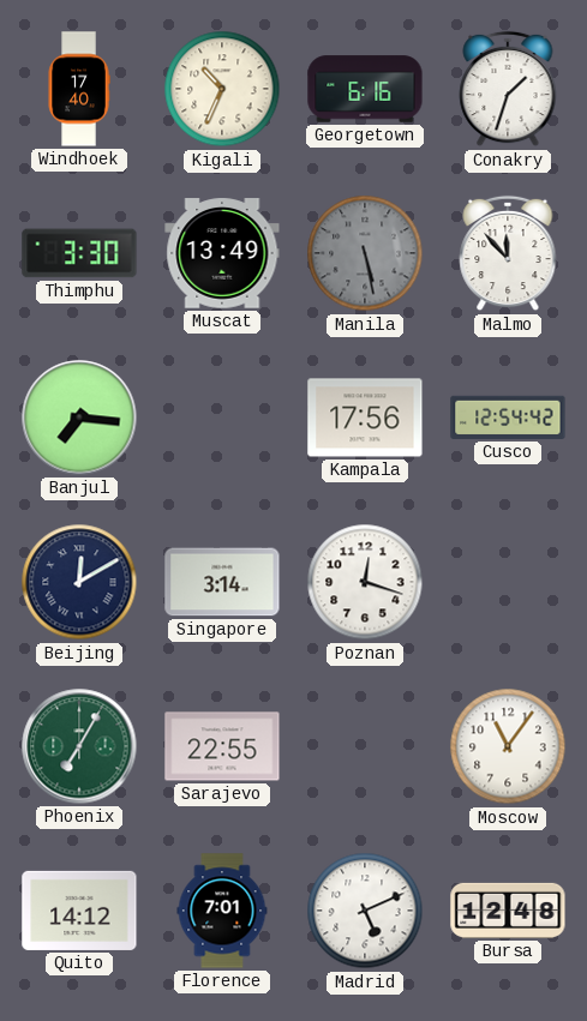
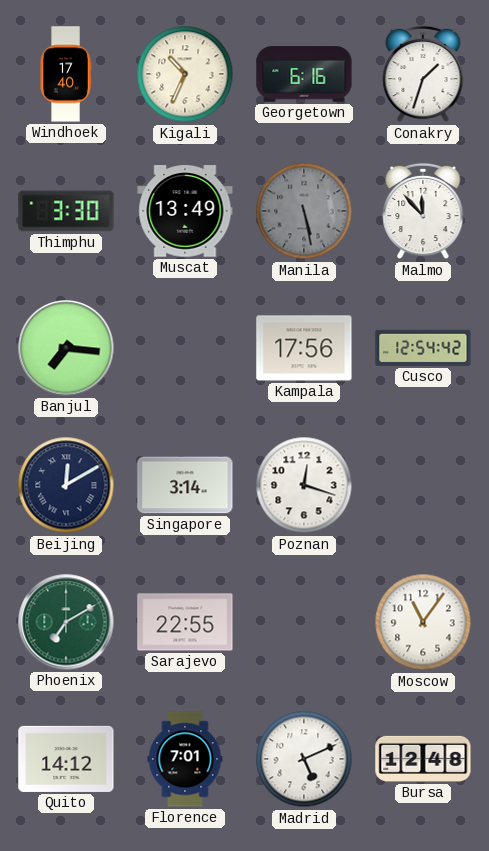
Phoenix: 7:05 -> 7:10 (66, 622)
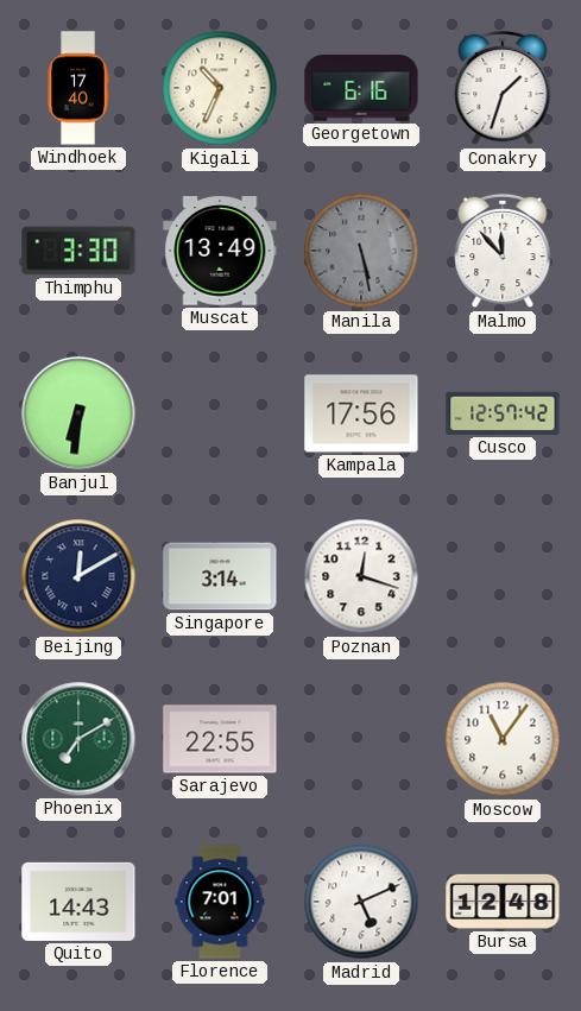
Banjul: 7:16 -> 6:31 (78, 413)
Cusco: 12:54 -> 12:57 (503, 413)
Quito: 14:12 -> 14:43 (78, 902)
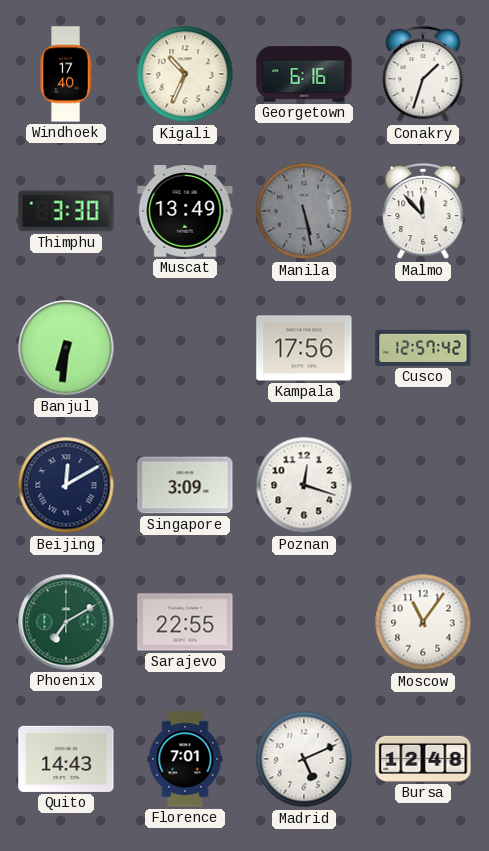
Singapore: 3:14 -> 3:09 (185, 485)
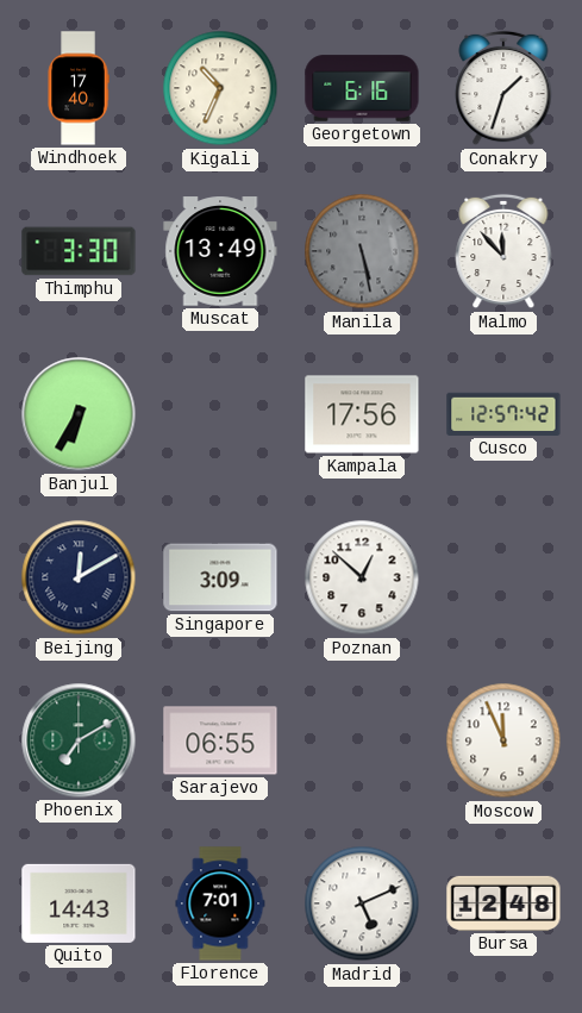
Banjul: 6:31 -> 6:35 (79, 414)
Poznan: 12:18 -> 12:52 (362, 577)
Sarajevo: 22:55 -> 06:55 (220, 740)
Moscow: 11:06 -> 11:56 (503, 740)
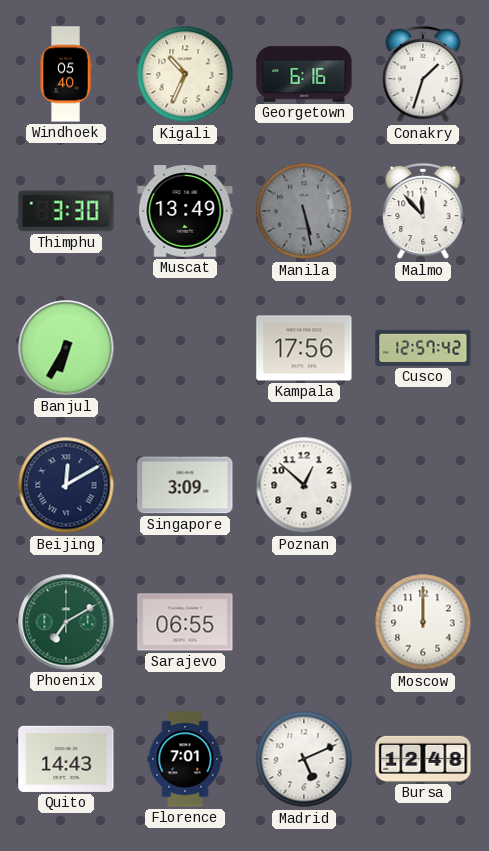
Windhoek: 17:40 -> 05:40 (66, 74)
Moscow: 11:56 -> 12:00 (423, 622)
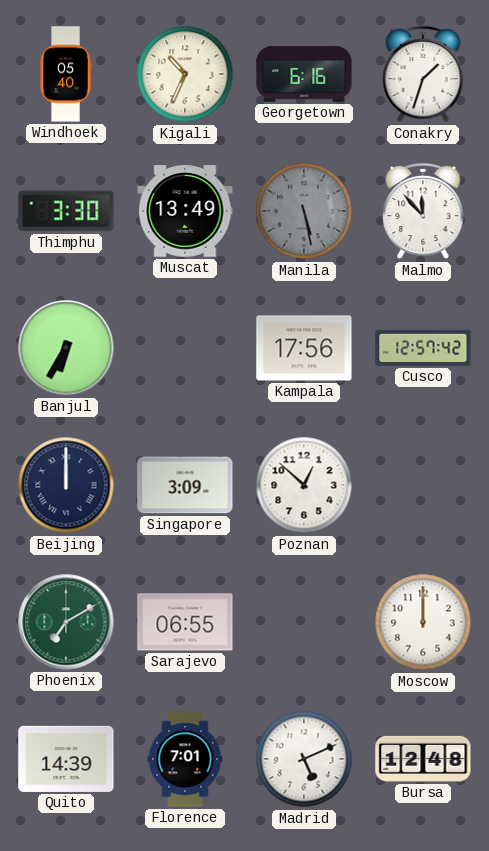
Beijing: 12:10 -> 12:00 (66, 485)
Quito: 14:43 -> 14:39 (66, 759)
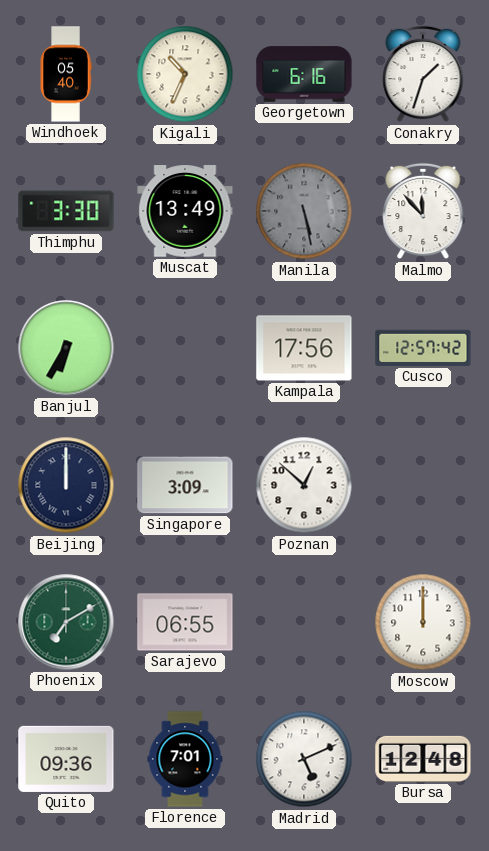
Quito: 14:39 -> 09:36 (66, 759)
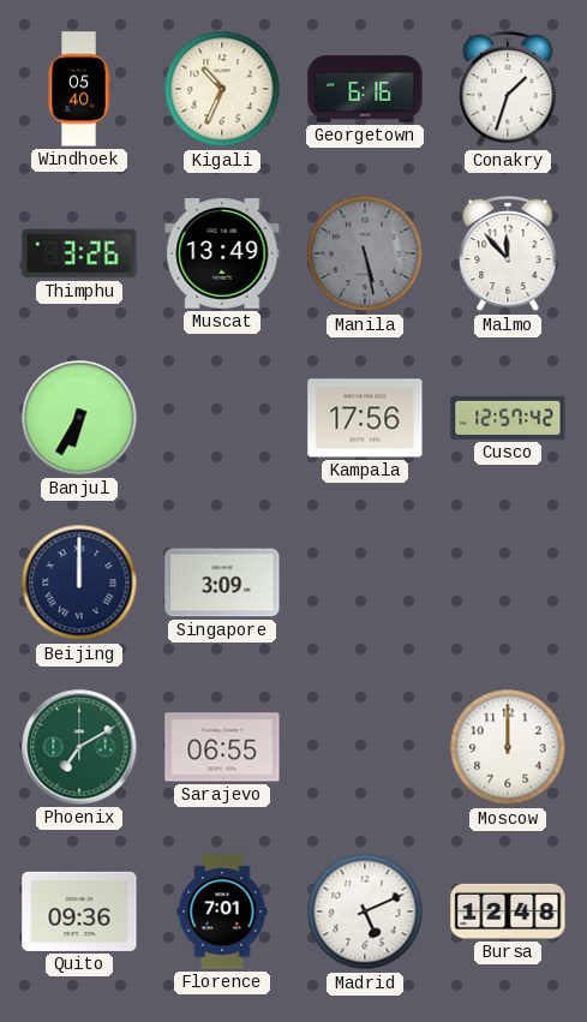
Thimphu: 3:30 -> 3:26 (79, 253)
Poznan: 12:52 -> none (304, 485)
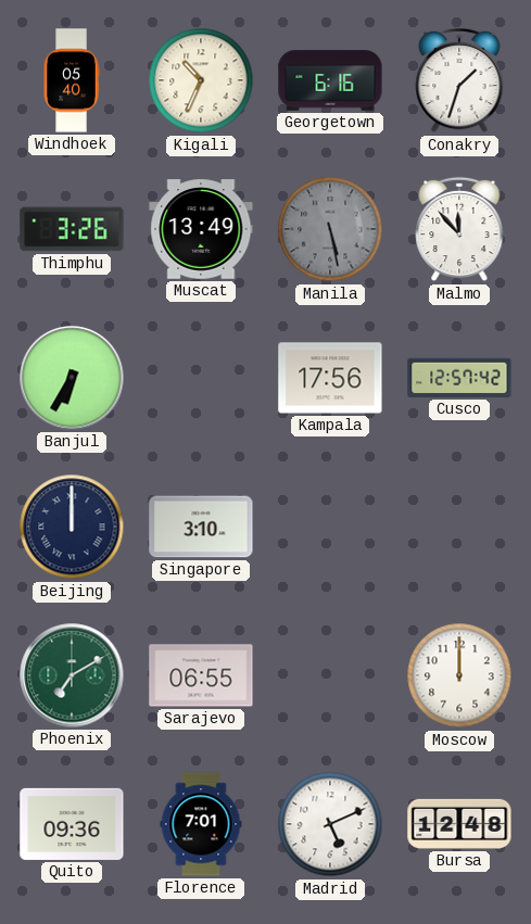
Singapore: 3:09 -> 3:10 (201, 527)
